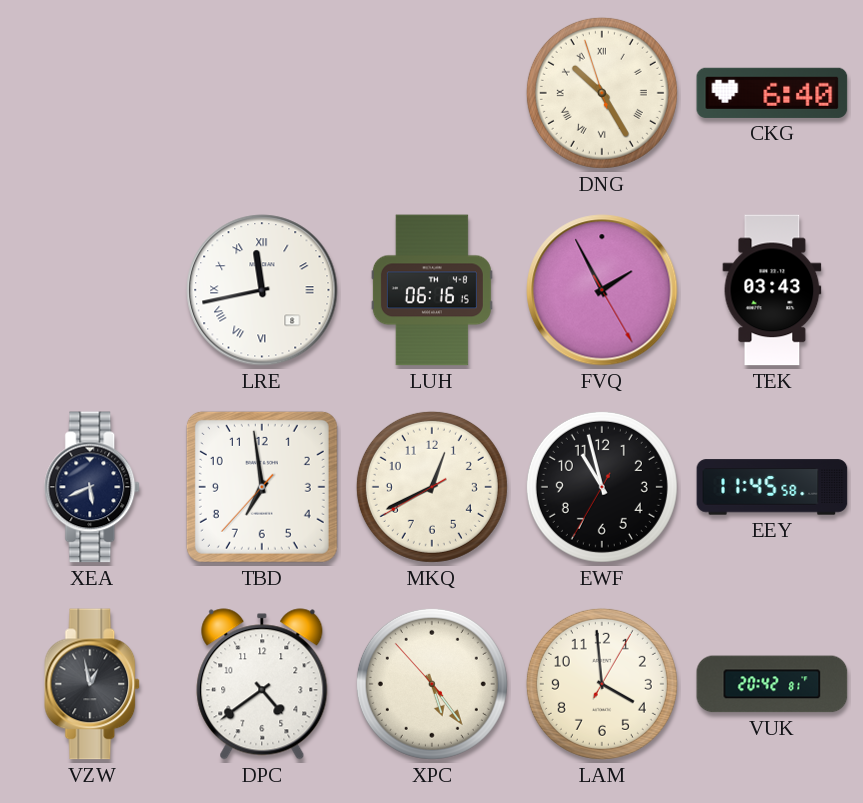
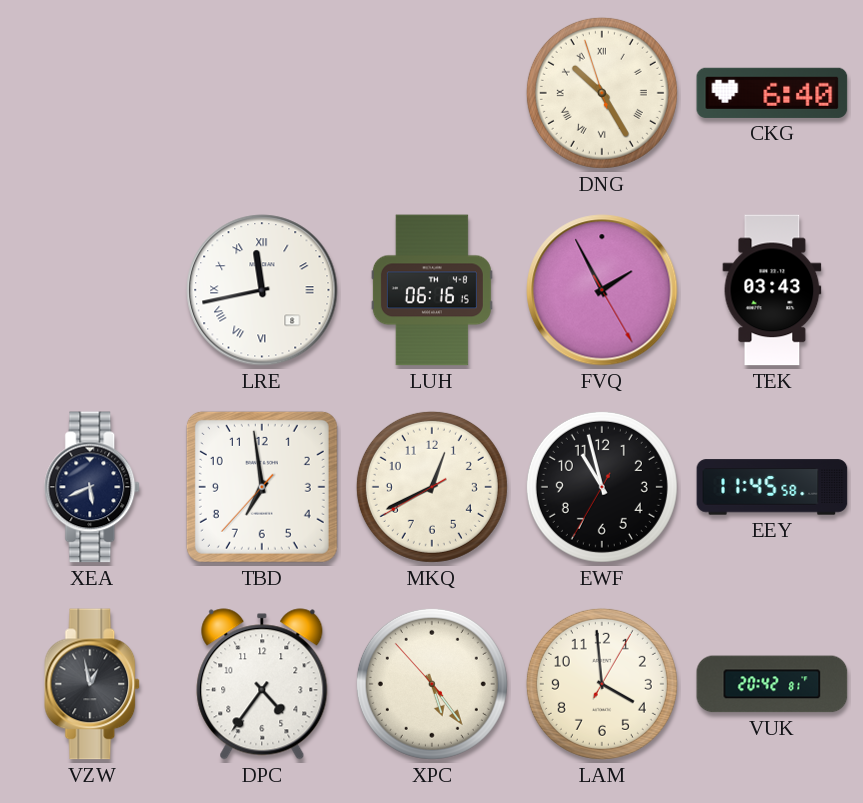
DPC: 4:39 -> 4:36 (262, 684)
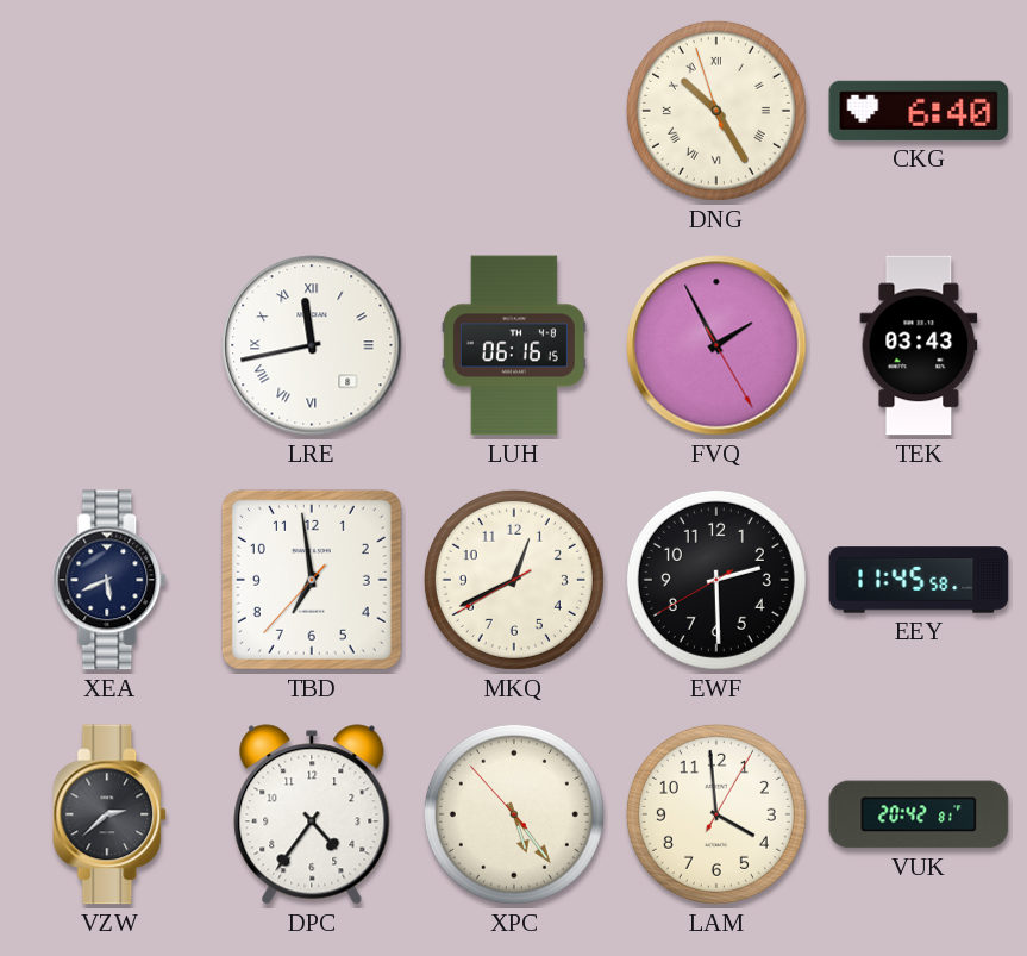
EWF: 10:57 -> 2:29 (716, 580)
VZW: 12:58 -> 2:38 (111, 814)
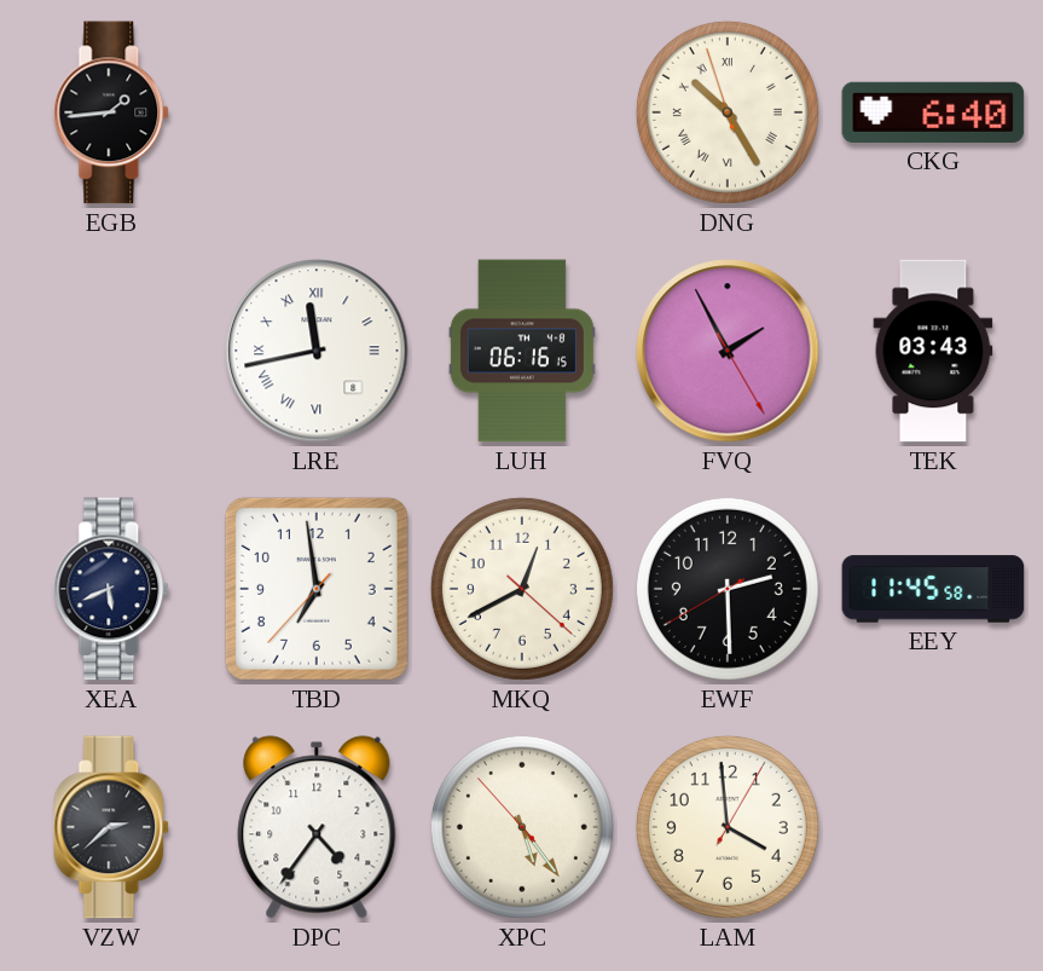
EGB: none -> 1:44 (112, 112)
MKQ: 12:40:40 -> 12:40:22 (522, 589)
VUK: 20:42 -> none (919, 814)
